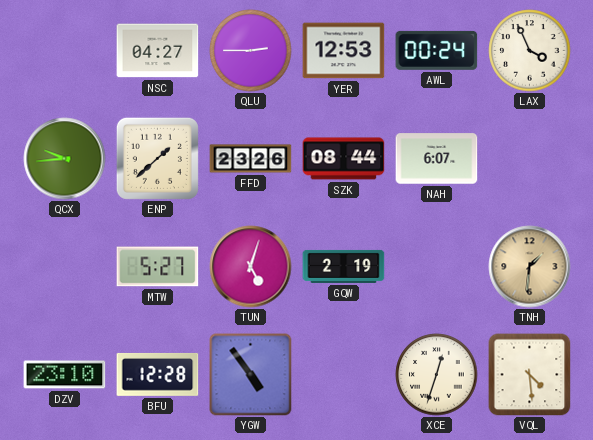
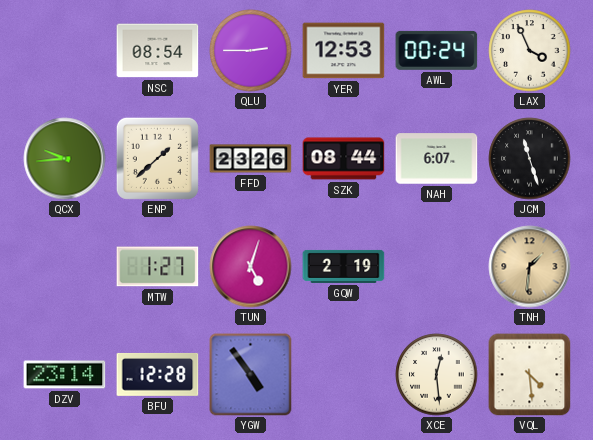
NSC: 04:27 -> 08:54 (158, 51)
JCM: none -> 11:27 (530, 159)
MTW: 5:27 -> 1:27 (158, 267)
DZV: 23:10 -> 23:14 (65, 375)
XCE: 12:33 -> 12:29 (437, 375)
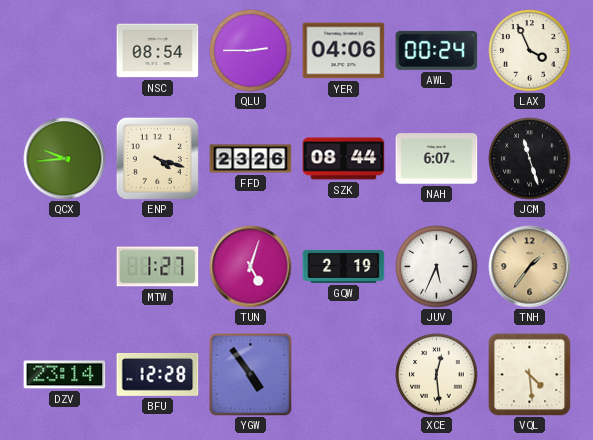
YER: 12:53 -> 04:06 (344, 51)
ENP: 1:38 -> 4:18 (157, 158)
JUV: none -> 5:34 (437, 267)
TNH: 1:31 -> 1:36 (530, 267)
